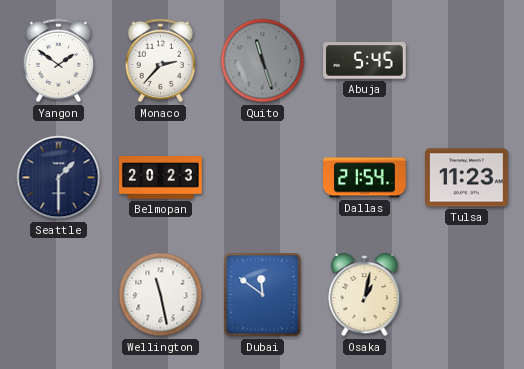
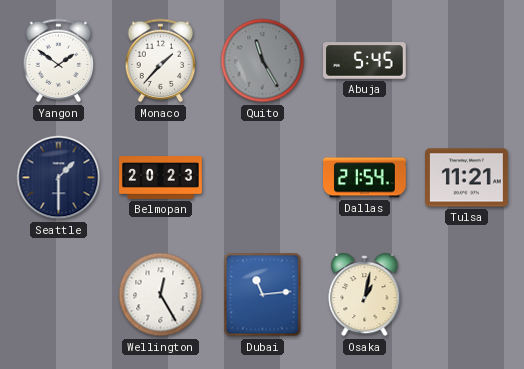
Monaco: 2:37 -> 1:37 (161, 61)
Quito: 11:27 -> 11:25 (263, 61)
Tulsa: 11:23 -> 11:21 (467, 178)
Wellington: 11:28 -> 12:25 (161, 295)
Dubai: 11:51 -> 11:14 (263, 295)
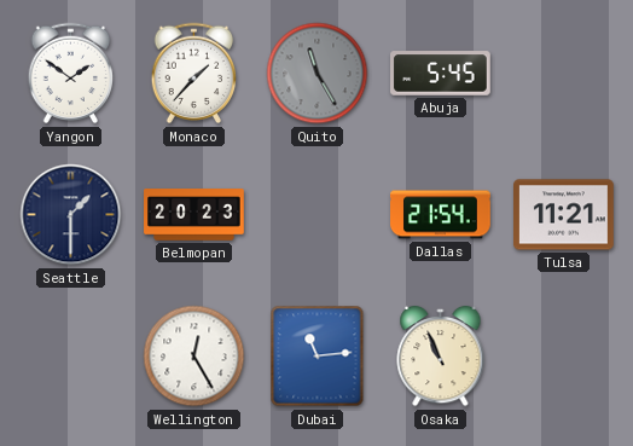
Osaka: 1:02 -> 10:56 (441, 357)
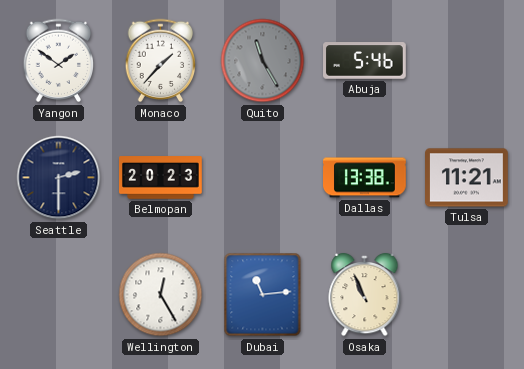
Abuja: 5:45 -> 5:46 (365, 61)
Seattle: 1:30 -> 2:30 (59, 178)
Dallas: 21:54 -> 13:38 (365, 178)
